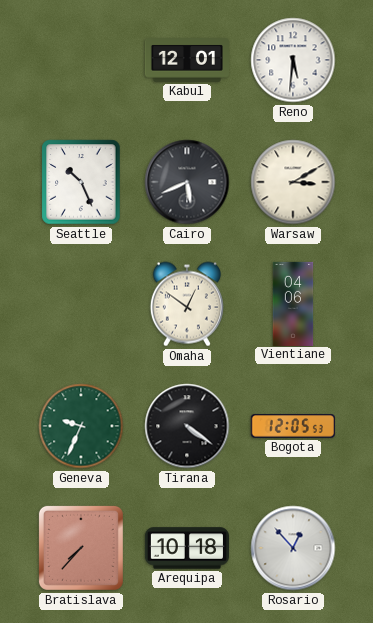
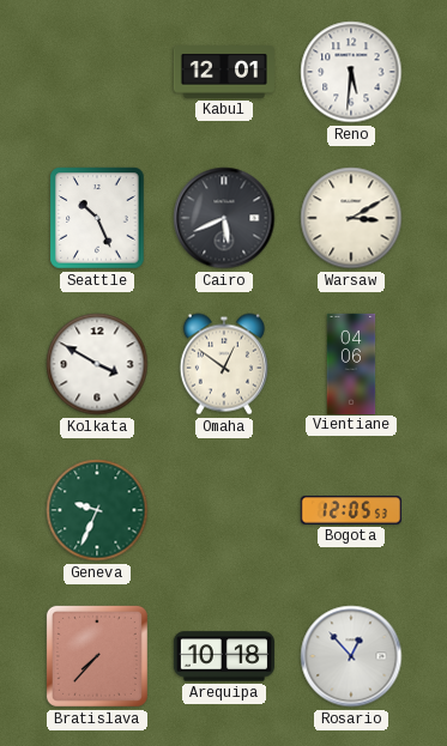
Kolkata: none -> 3:50 (97, 364)
Tirana: 4:21 -> none (187, 426)
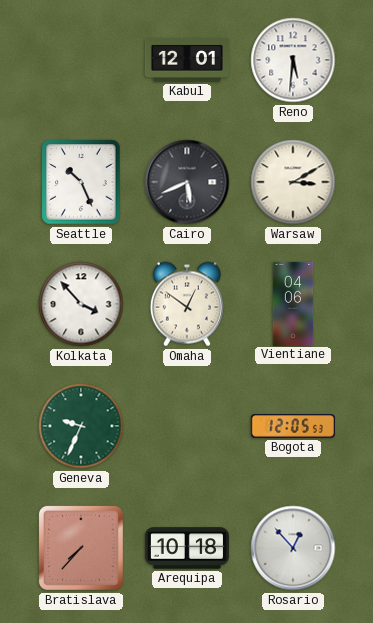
Kolkata: 3:50 -> 3:53 (81, 304)
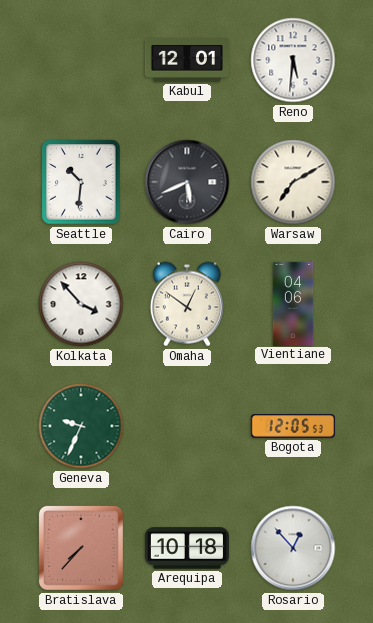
Seattle: 10:26 -> 10:31 (81, 182)
Warsaw: 3:10 -> 7:10 (293, 182)
